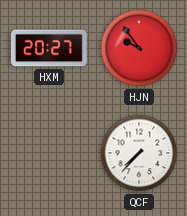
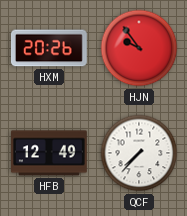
HXM: 20:27 -> 20:26 (49, 48)
HFB: none -> 12:49 (50, 153)
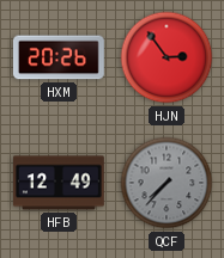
HJN: 9:54 -> 2:54 (167, 57)
QCF dial: white -> grey (167, 183)
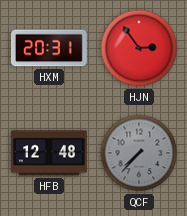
HXM: 20:26 -> 20:31 (49, 48)
HFB: 12:49 -> 12:48 (50, 153)
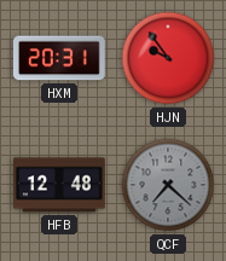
HJN: 2:54 -> 9:54 (168, 58)
QCF: 7:37 -> 7:22 (168, 185)
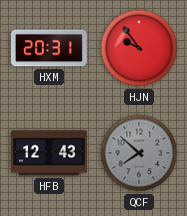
HFB: 12:48 -> 12:43 (50, 153)
QCF: 7:22 -> 7:52 (139, 153)
